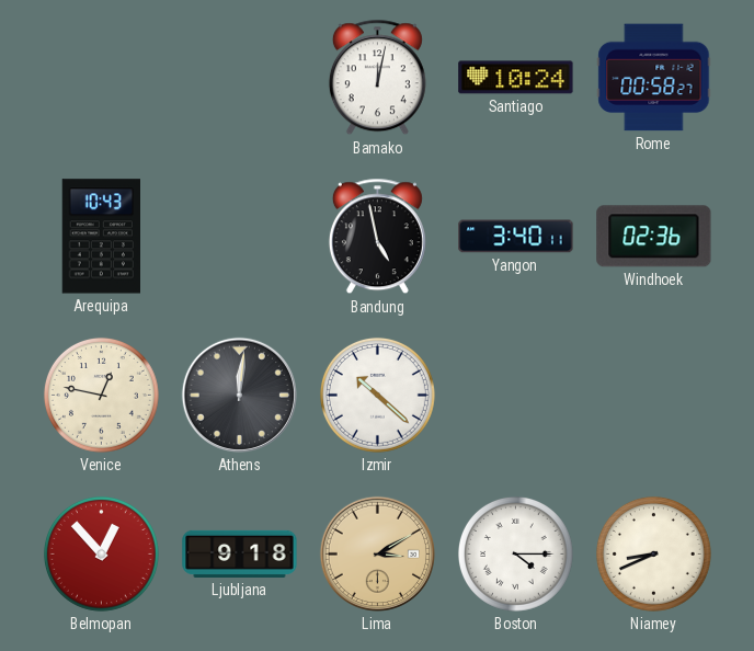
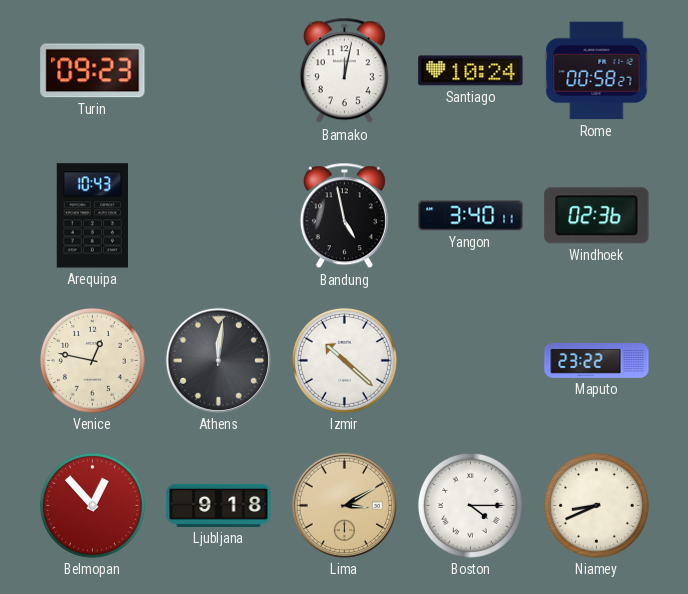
Turin: none -> 09:23 (93, 71)
Maputo: none -> 23:22 (597, 361)
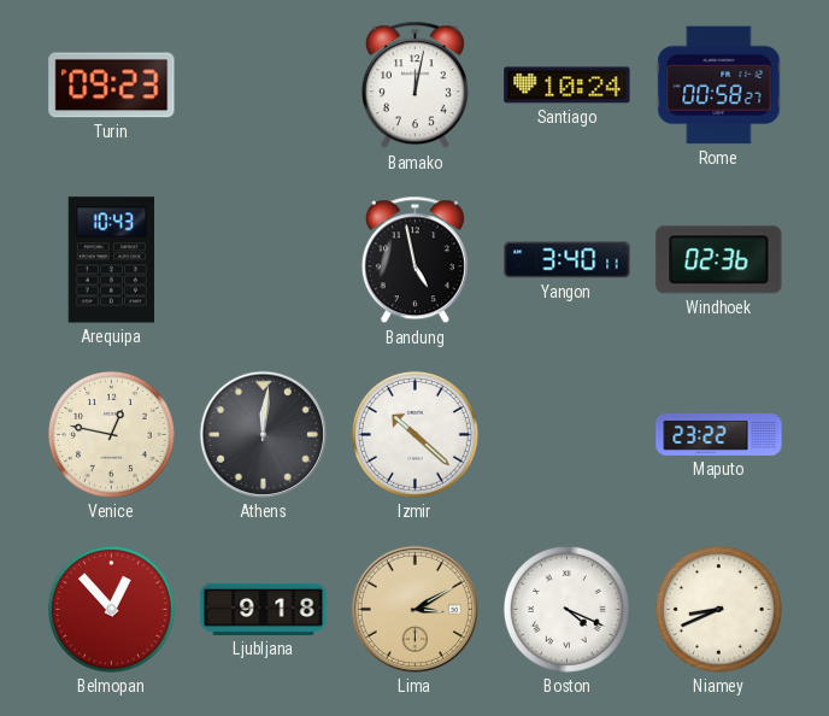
Boston: 4:15 -> 4:19 (566, 609)
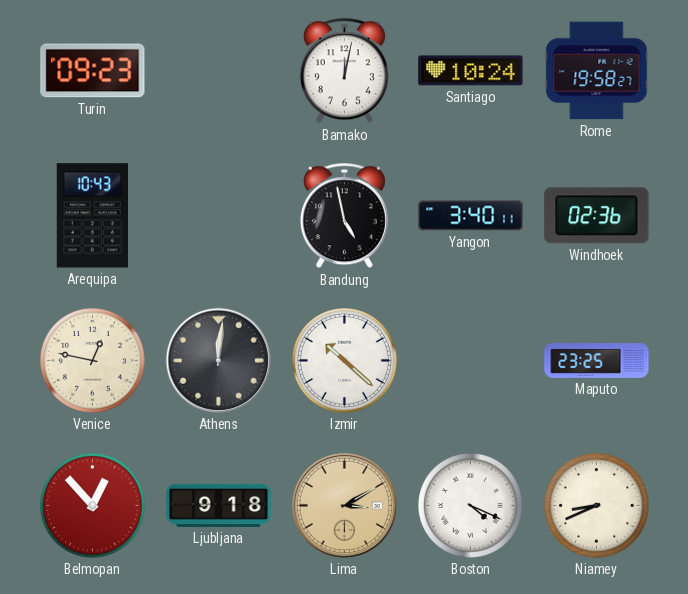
Rome: 00:58 -> 19:58 (597, 71)
Maputo: 23:22 -> 23:25 (597, 361)
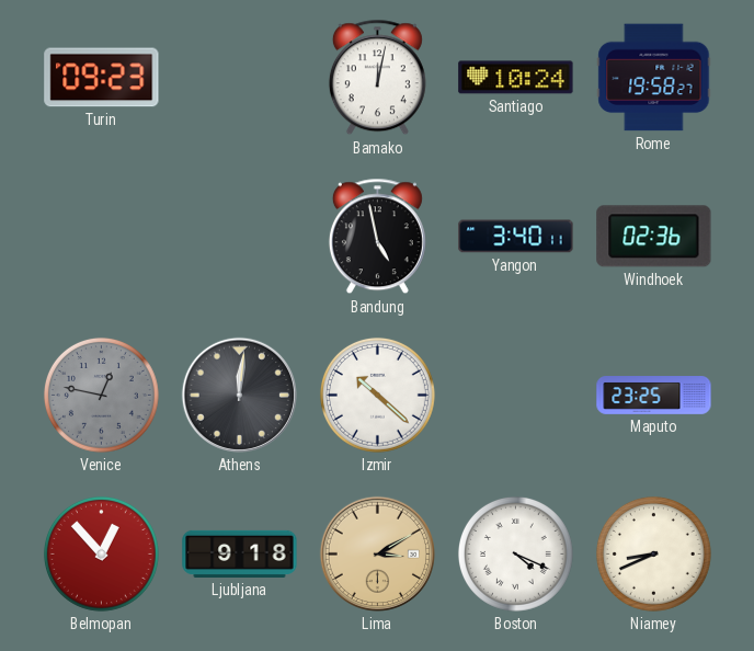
Arequipa: 10:43 -> none (92, 216)
Venice dial: cream -> grey (101, 395)
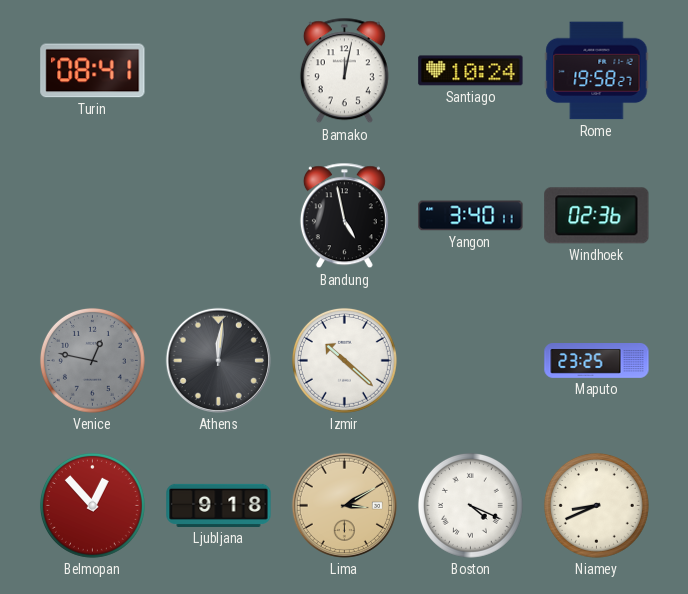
Turin: 09:23 -> 08:41 (93, 71)
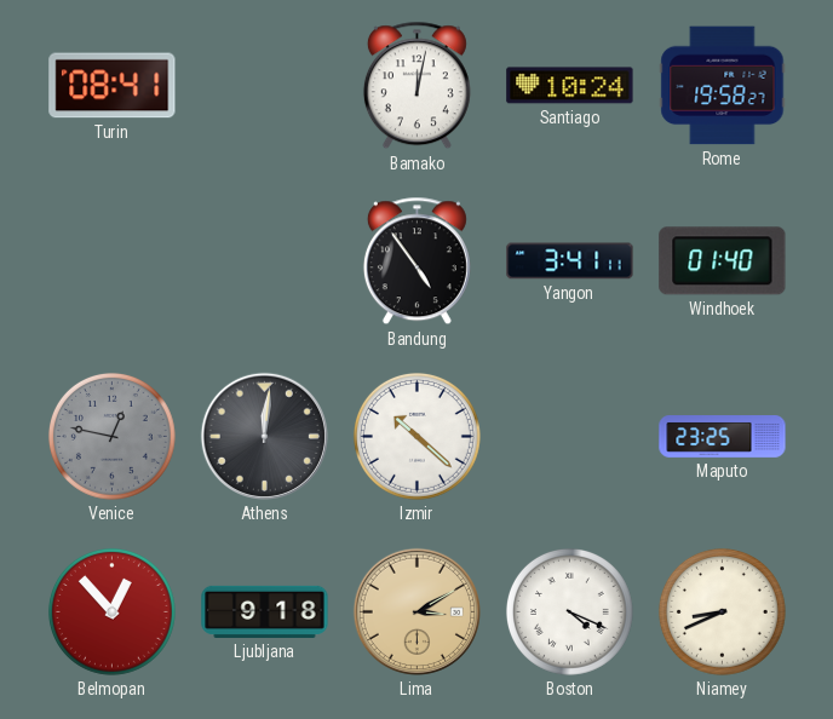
Bandung: 4:58 -> 4:54 (416, 261)
Yangon: 3:40 -> 3:41 (570, 261)
Windhoek: 02:36 -> 01:40 (723, 261)
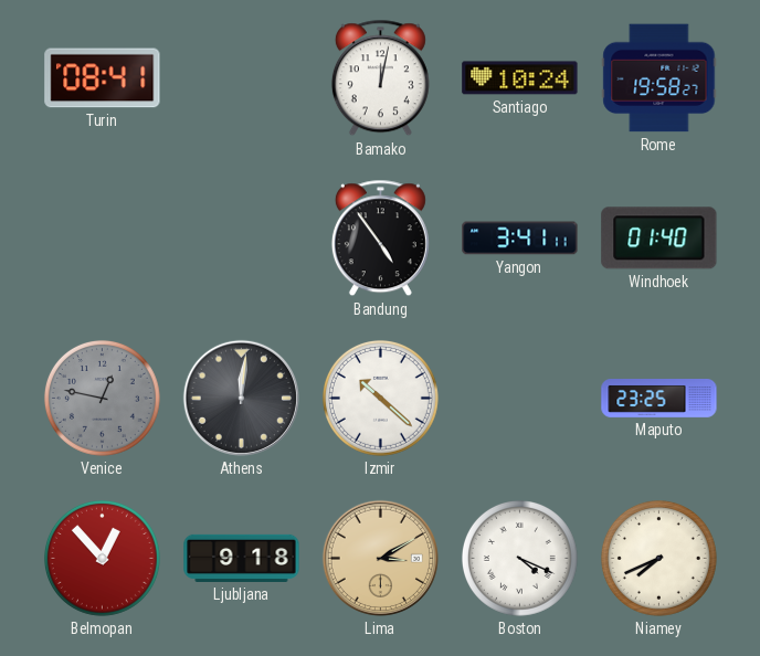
Niamey: 8:41 -> 7:41 (658, 558)
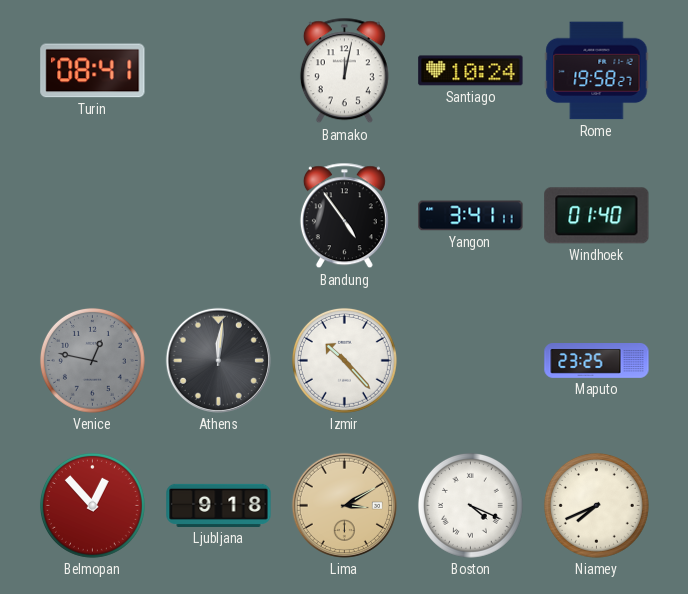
Izmir: 10:22 -> 10:23 (344, 360)
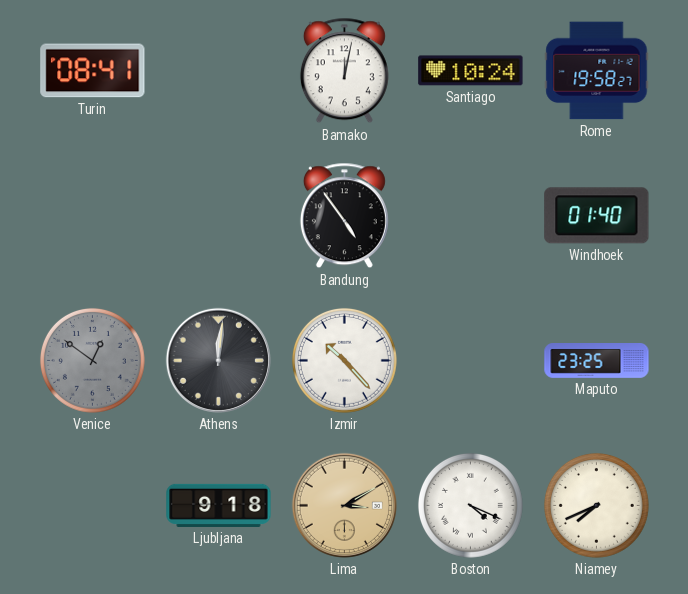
Yangon: 3:41 -> none (471, 216)
Venice: 12:47 -> 12:51 (92, 360)
Belmopan: 12:53 -> none (92, 505)
